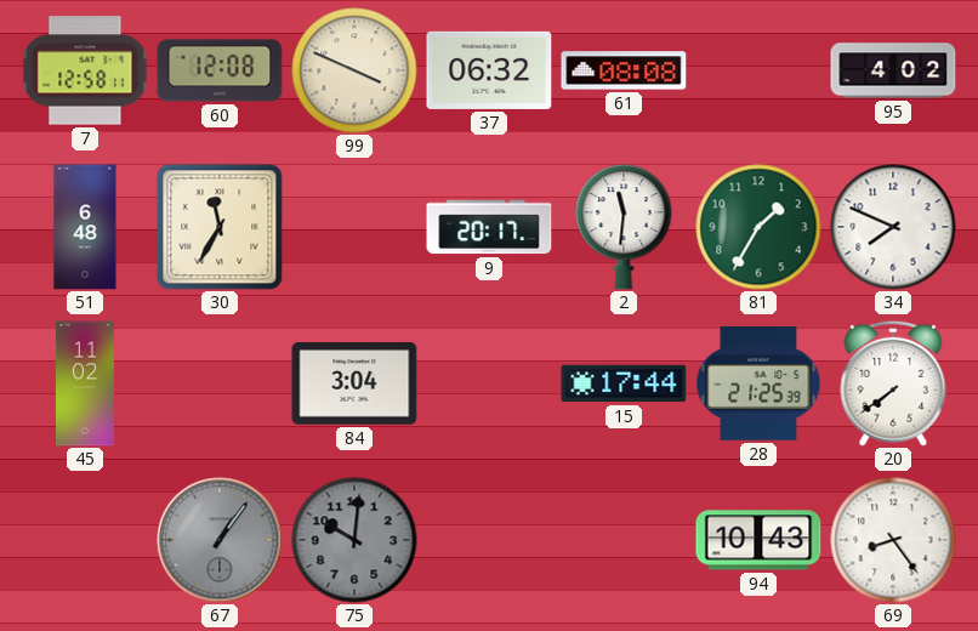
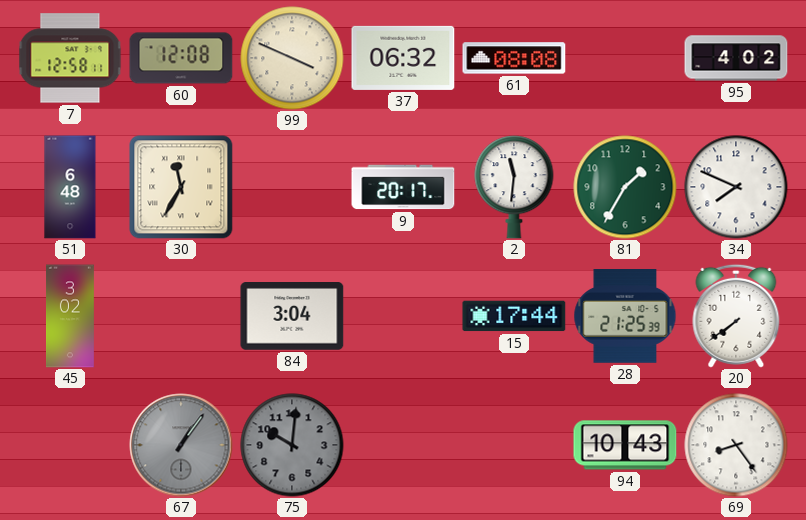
45: 11:02 -> 3:02 (71, 316)
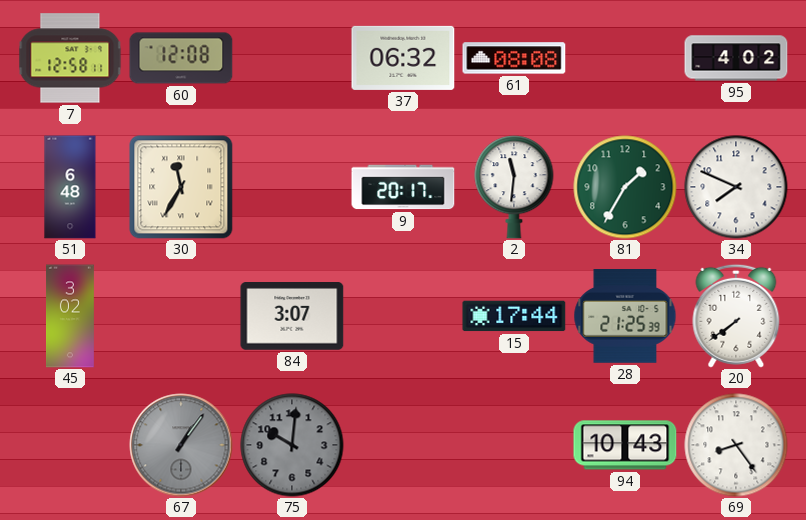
99: 3:49 -> none (292, 58)
84: 3:04 -> 3:07 (292, 317)
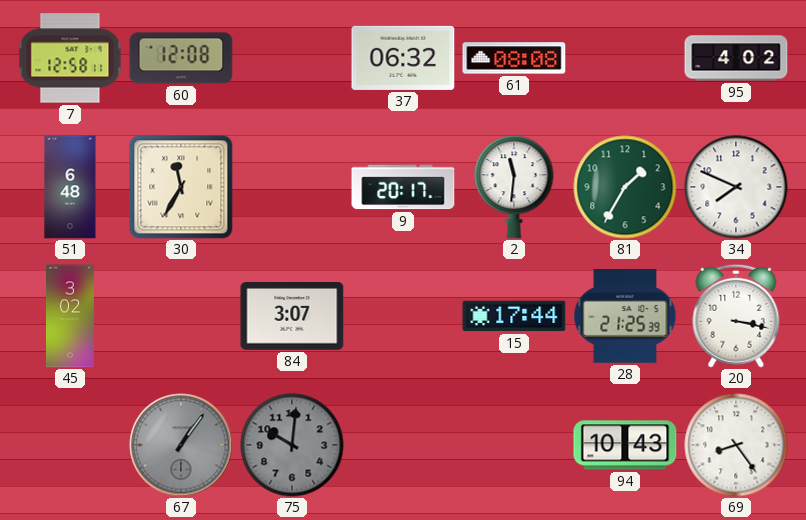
20: 7:39 -> 3:17 (736, 316)
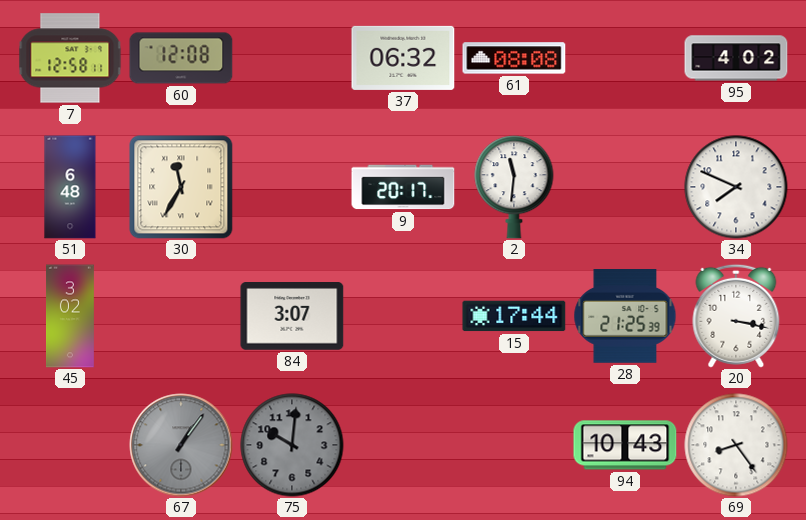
81: 1:35 -> none (625, 187)
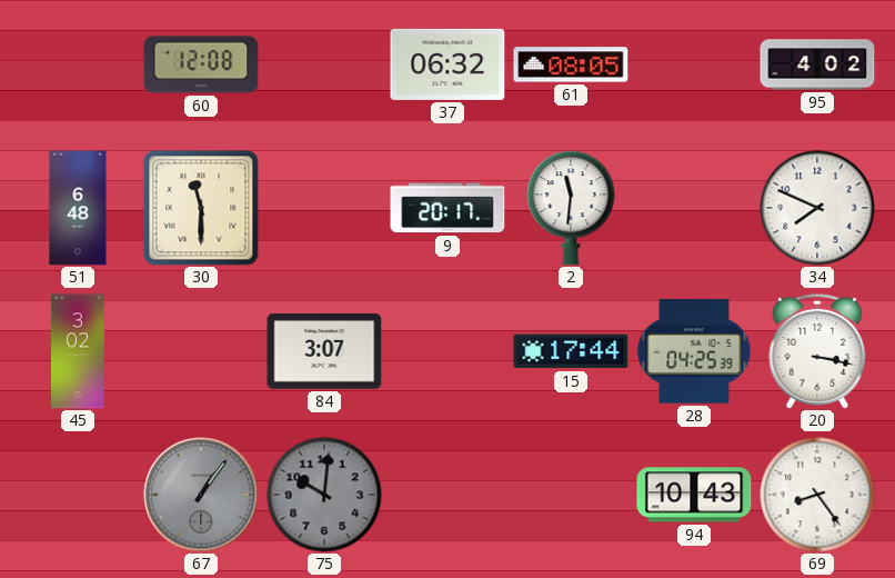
7: 12:58 -> none (70, 58)
61: 08:08 -> 08:05 (571, 64)
30: 11:35 -> 11:30 (201, 208)
28: 21:25 -> 04:25 (694, 352)
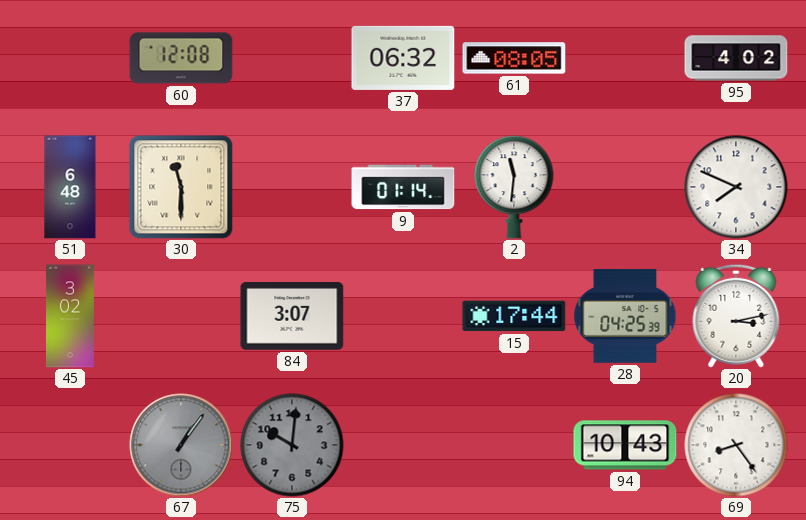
9: 20:17 -> 01:14 (403, 187)
20: 3:17 -> 3:13 (736, 316)
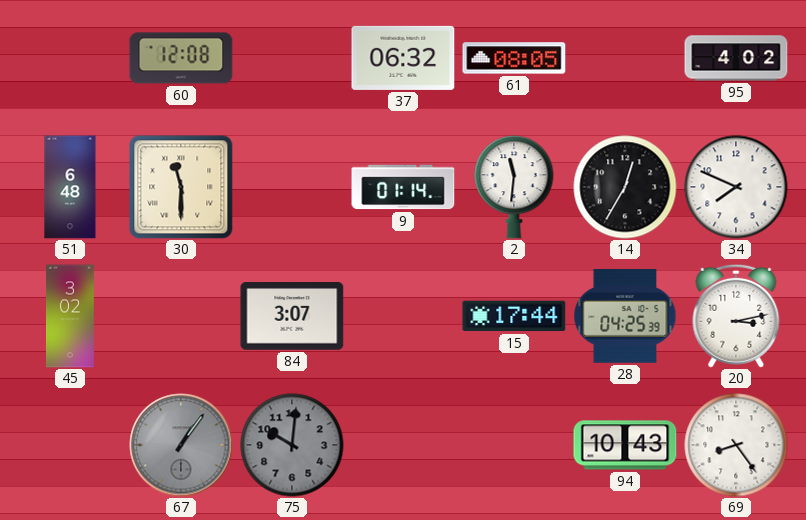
14: none -> 12:35 (625, 187)
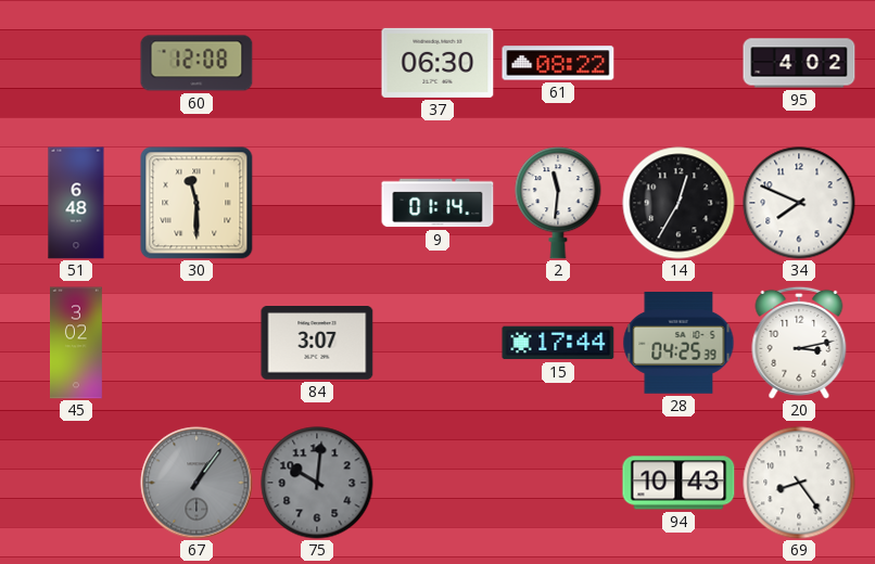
37: 06:32 -> 06:30 (437, 63)
61: 08:05 -> 08:22 (558, 63)
